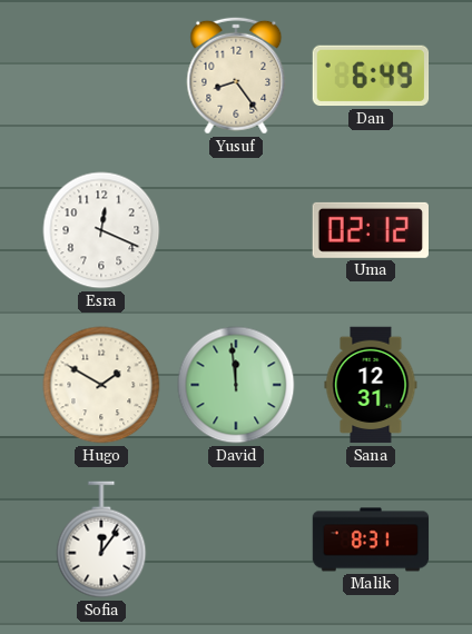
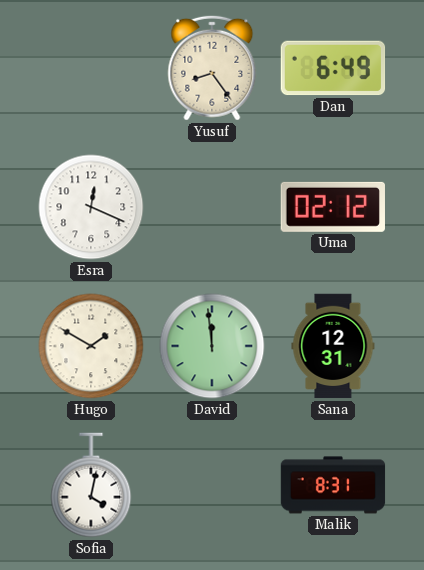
Sofia: 12:06 -> 4:02 (91, 485)
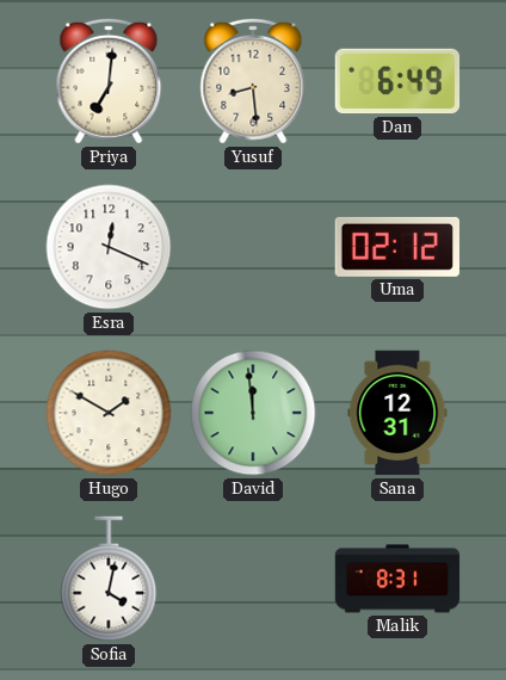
Priya: none -> 7:01 (109, 81)
Yusuf: 8:24 -> 8:29 (253, 81)
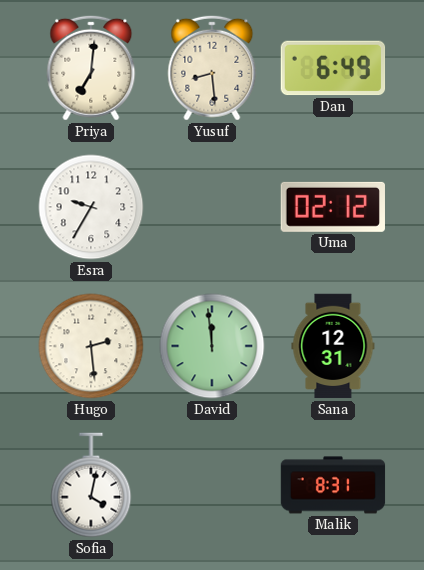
Esra: 12:19 -> 9:35 (91, 207)
Hugo: 1:50 -> 2:29 (91, 346)
